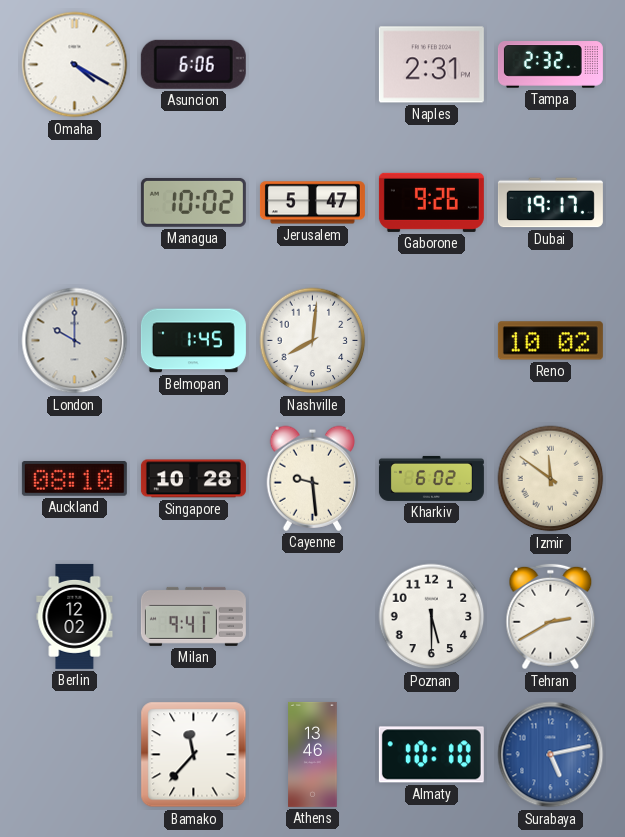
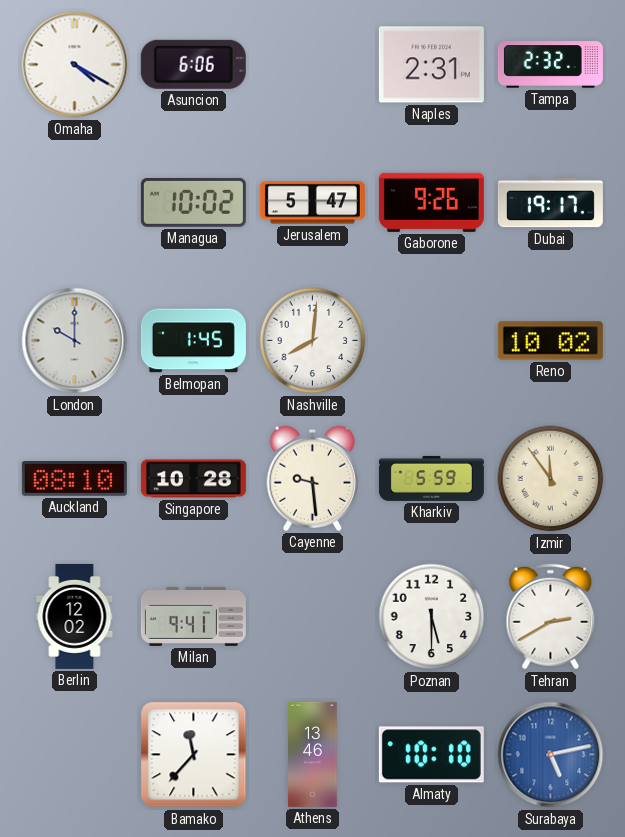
Kharkiv: 6:02 -> 5:59 (431, 478)
Izmir: 11:51 -> 11:54 (551, 479)
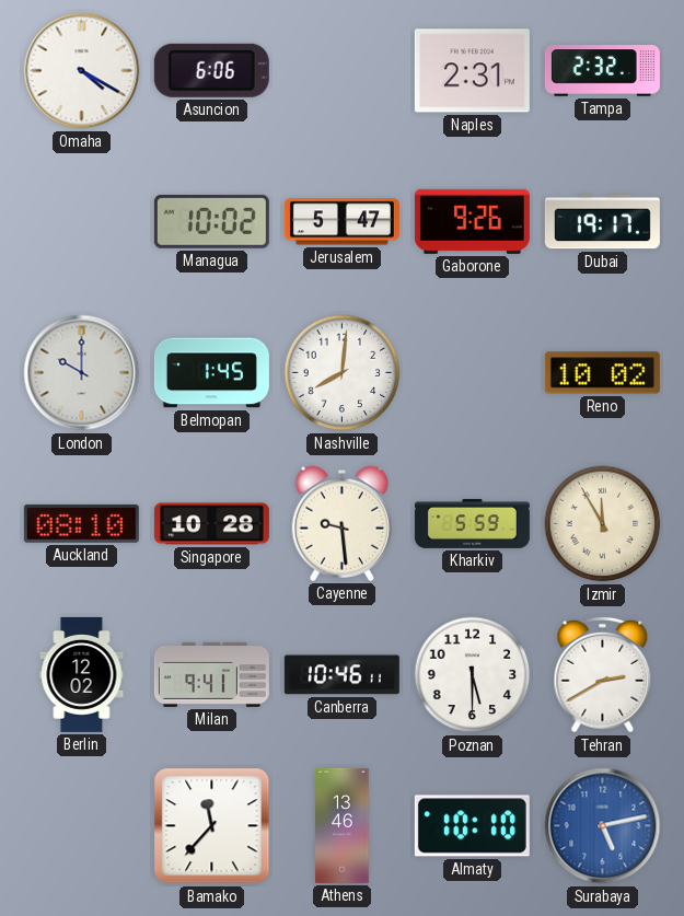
Izmir: 11:54 -> 11:55 (603, 524)
Canberra: none -> 10:46 (341, 675)
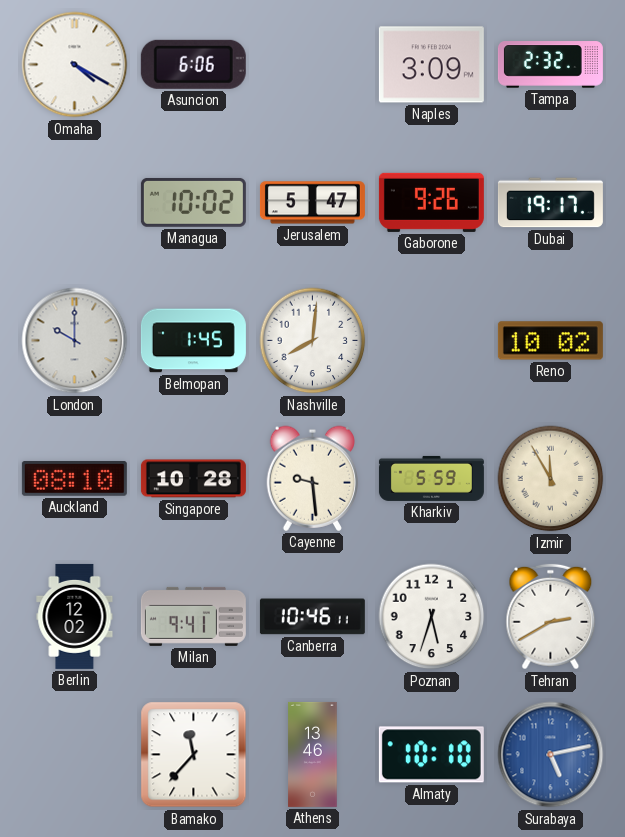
Naples: 2:31 -> 3:09 (431, 65)
Poznan: 5:30 -> 5:33 (432, 617)
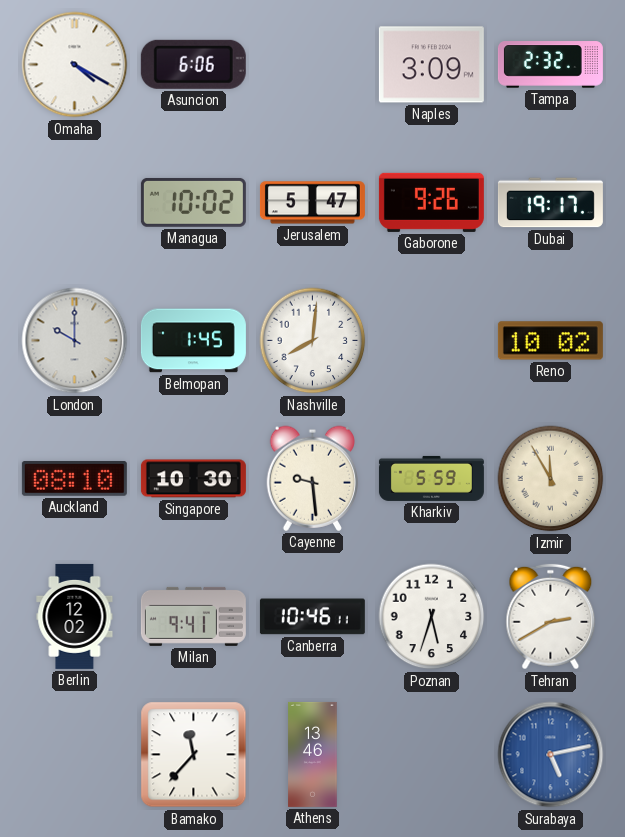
Singapore: 10:28 -> 10:30 (193, 479)
Almaty: 10:10 -> none (431, 755)
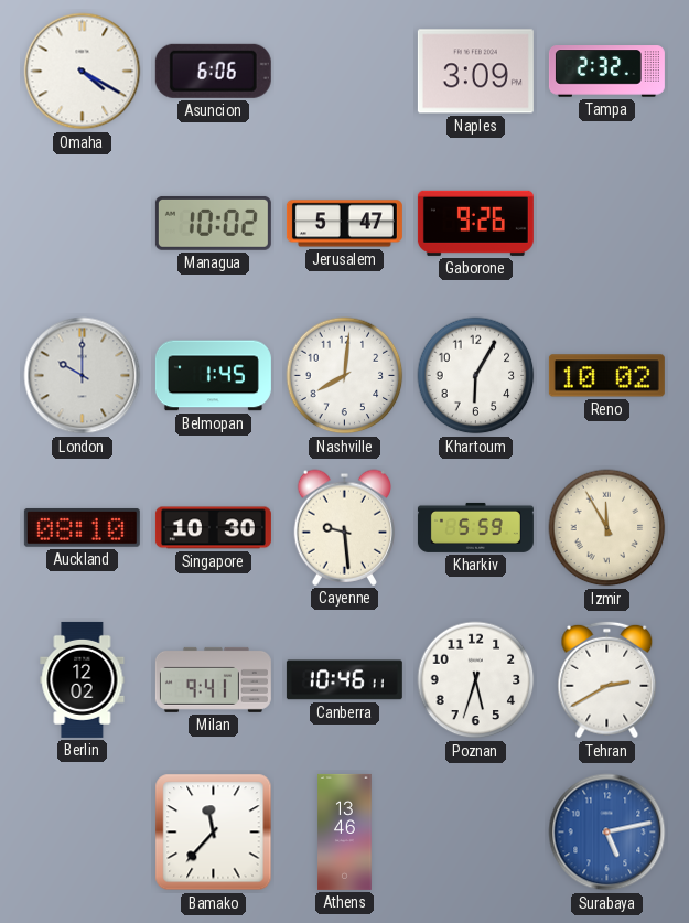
Dubai: 19:17 -> none (550, 203)
Khartoum: none -> 6:05 (476, 376)
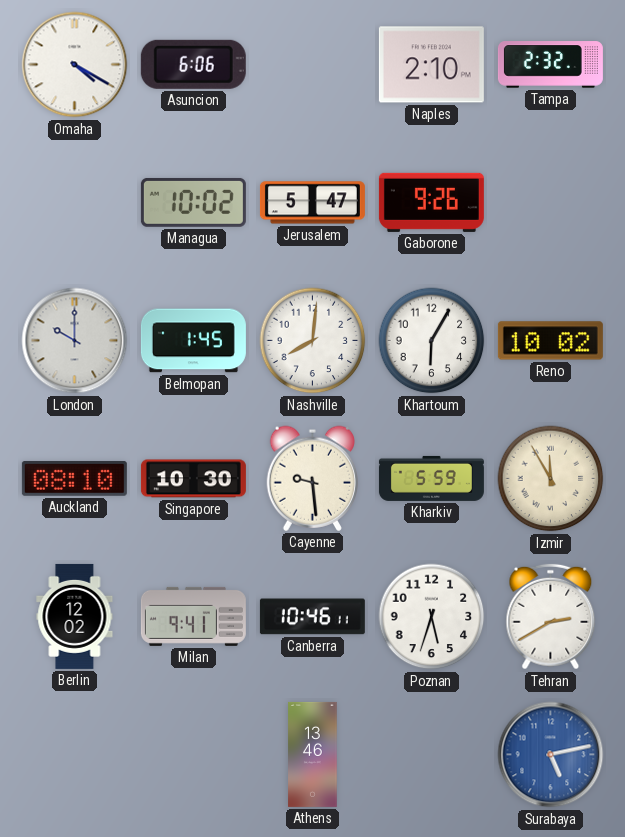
Naples: 3:09 -> 2:10 (431, 65)
Bamako: 11:37 -> none (214, 833)
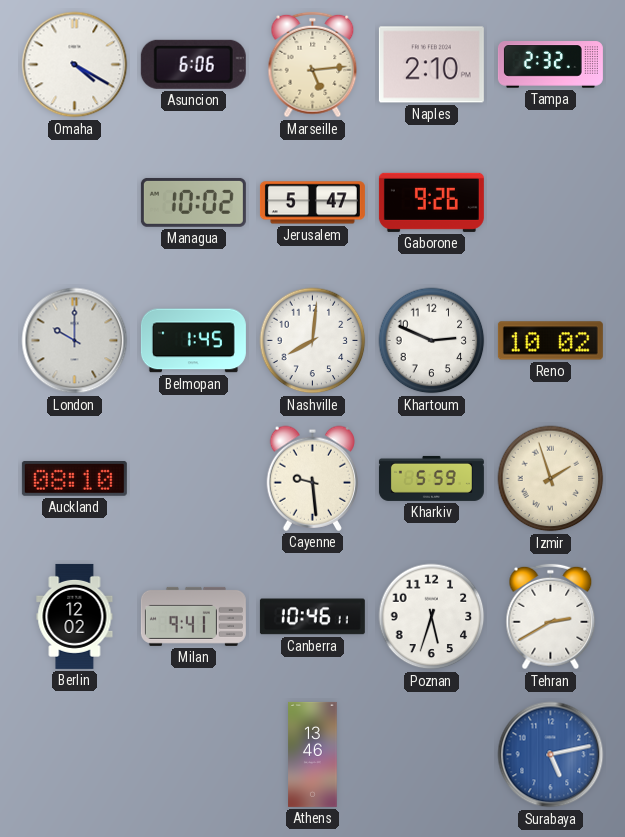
Marseille: none -> 5:14 (313, 65)
Khartoum: 6:05 -> 2:49 (432, 341)
Singapore: 10:30 -> none (193, 479)
Izmir: 11:55 -> 1:57 (551, 479)
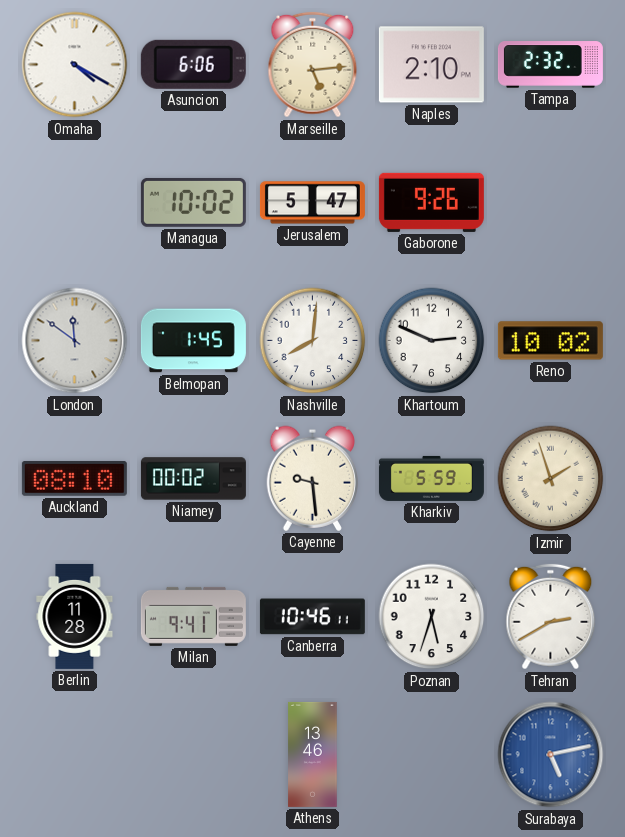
London: 10:00 -> 11:51 (75, 341)
Niamey: none -> 00:02 (193, 479)
Berlin: 12:02 -> 11:28 (75, 616)
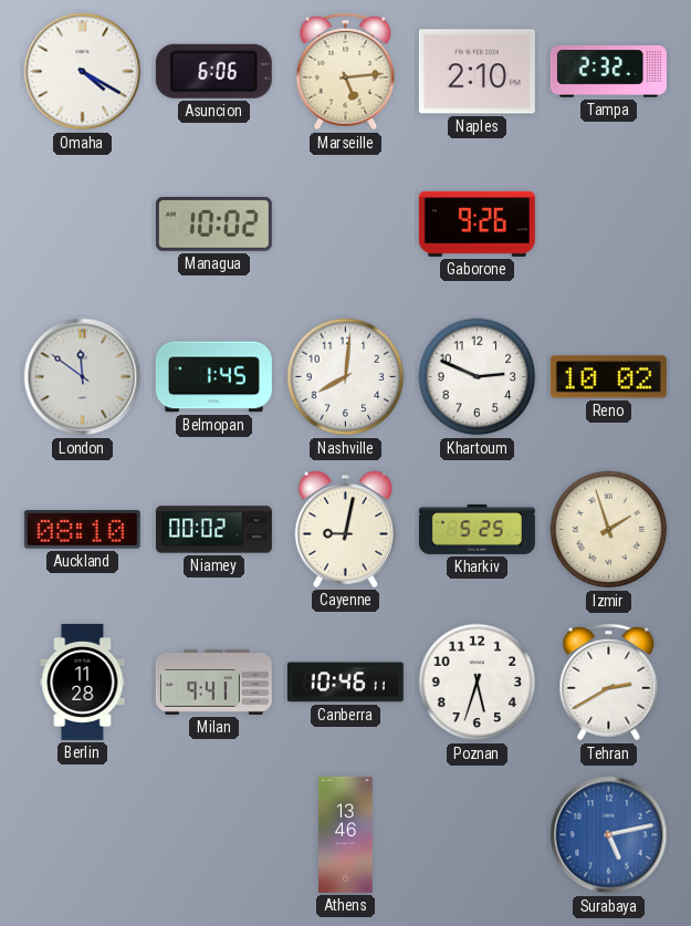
Jerusalem: 5:47 -> none (312, 203)
Cayenne: 9:29 -> 9:02 (345, 529)
Kharkiv: 5:59 -> 5:25 (477, 529)
